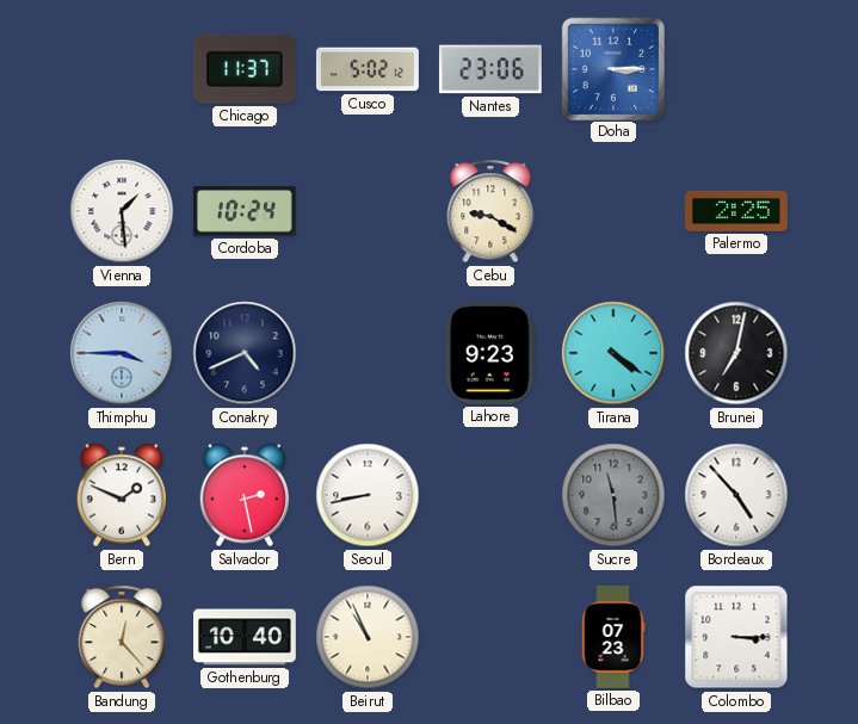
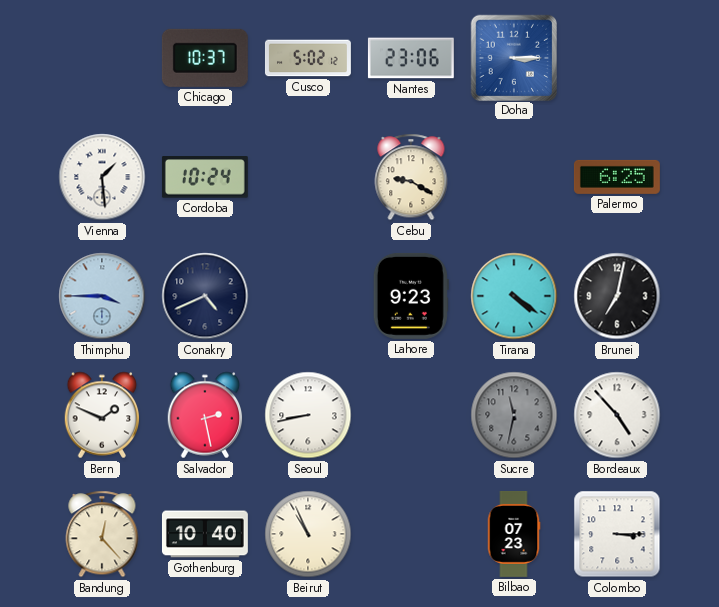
Chicago: 11:37 -> 10:37 (205, 58)
Palermo: 2:25 -> 6:25 (617, 177)
Sucre: 11:29 -> 11:32 (514, 415)
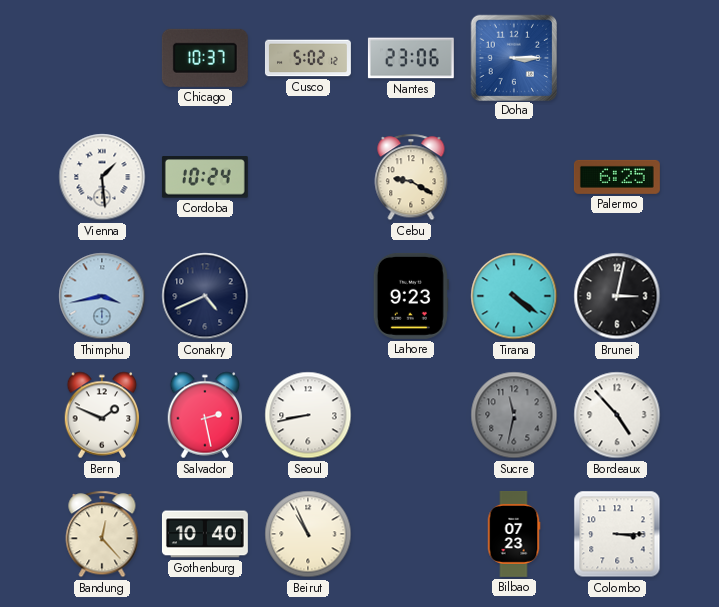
Thimphu: 3:45 -> 3:43 (102, 296)
Brunei: 7:02 -> 3:02 (617, 296)
